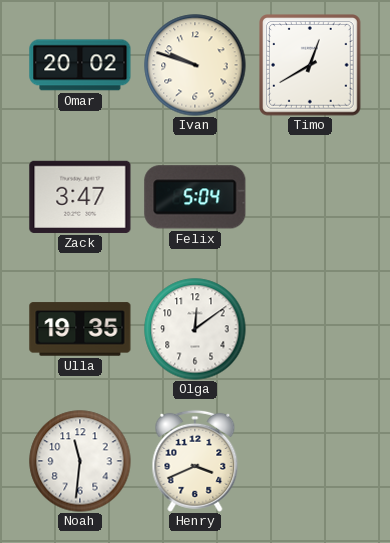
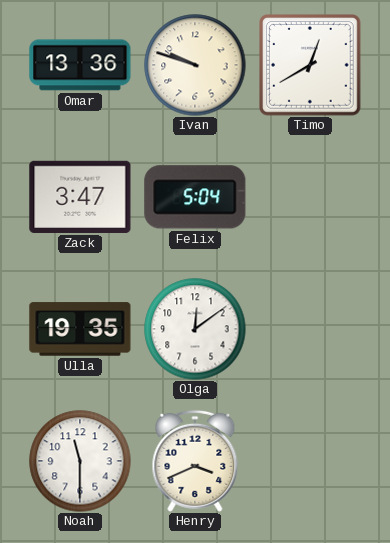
Omar: 20:02 -> 13:36 (80, 65)
Noah: 11:31 -> 11:30 (80, 461)
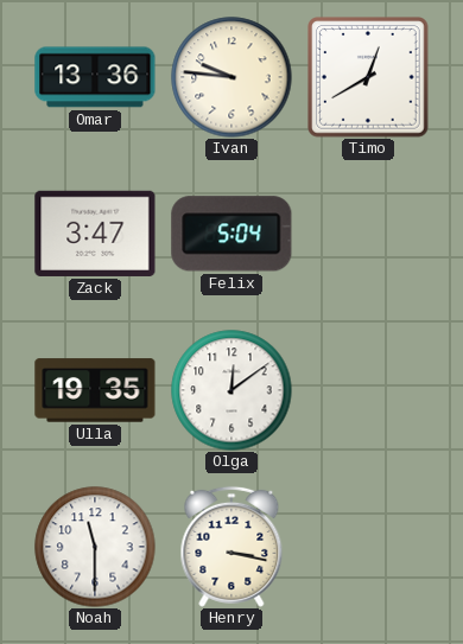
Ivan: 9:48 -> 9:46 (231, 77)
Henry: 3:41 -> 3:17 (231, 547)
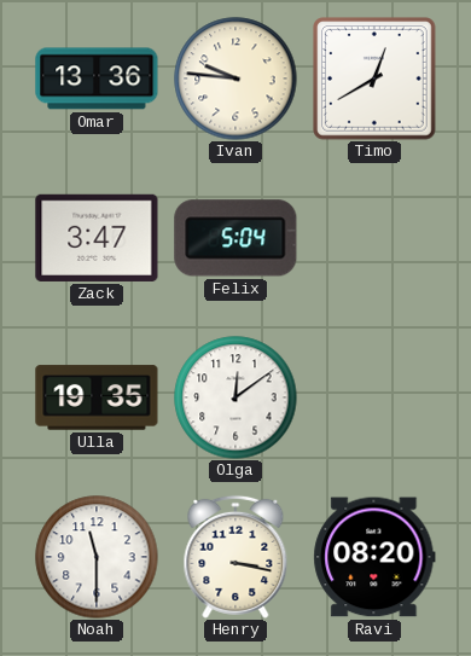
Ravi: none -> 08:20 (374, 557)
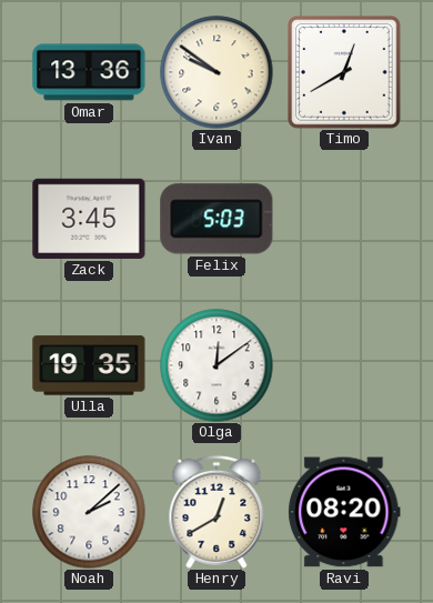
Ivan: 9:46 -> 9:51 (216, 72)
Zack: 3:47 -> 3:45 (89, 219)
Felix: 5:04 -> 5:03 (216, 219)
Noah: 11:30 -> 2:08 (89, 512)
Henry: 3:17 -> 12:40 (216, 512)
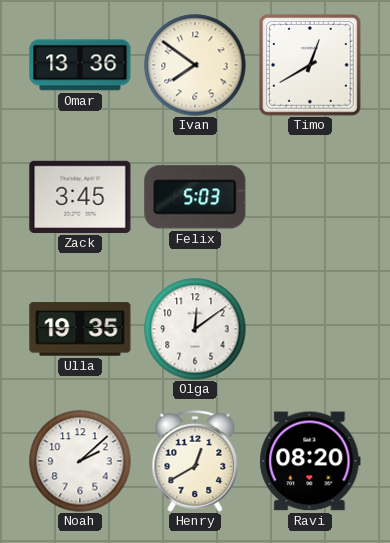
Ivan: 9:51 -> 7:51 (195, 65)
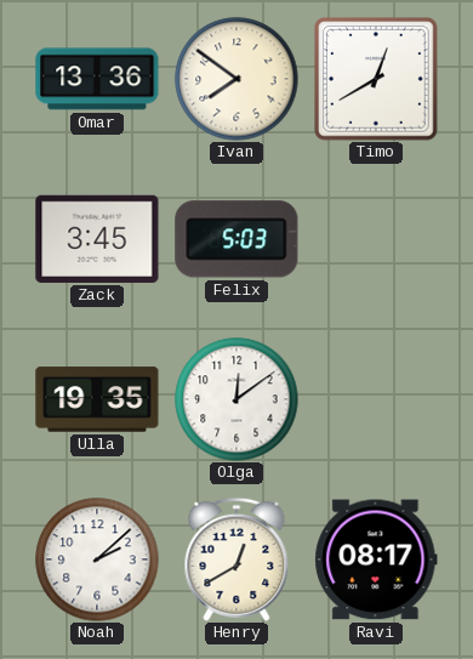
Ravi: 08:20 -> 08:17 (376, 559)
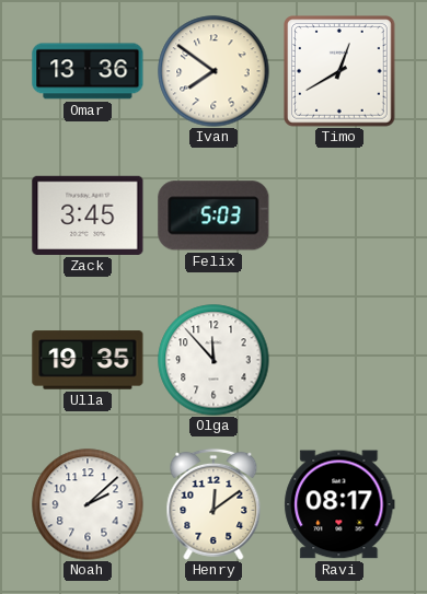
Olga: 12:09 -> 11:53 (214, 360)
Henry: 12:40 -> 12:09 (214, 504)
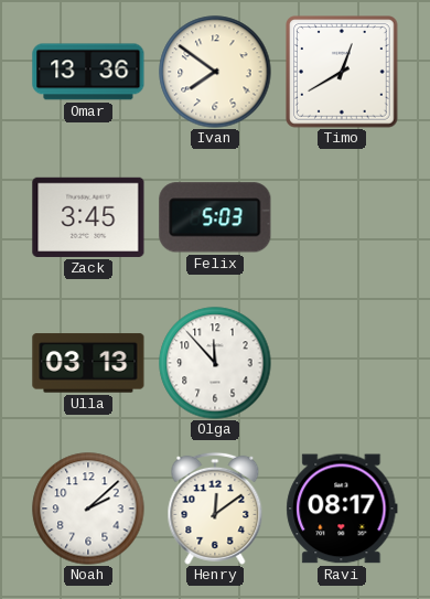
Ulla: 19:35 -> 03:13 (88, 363)
